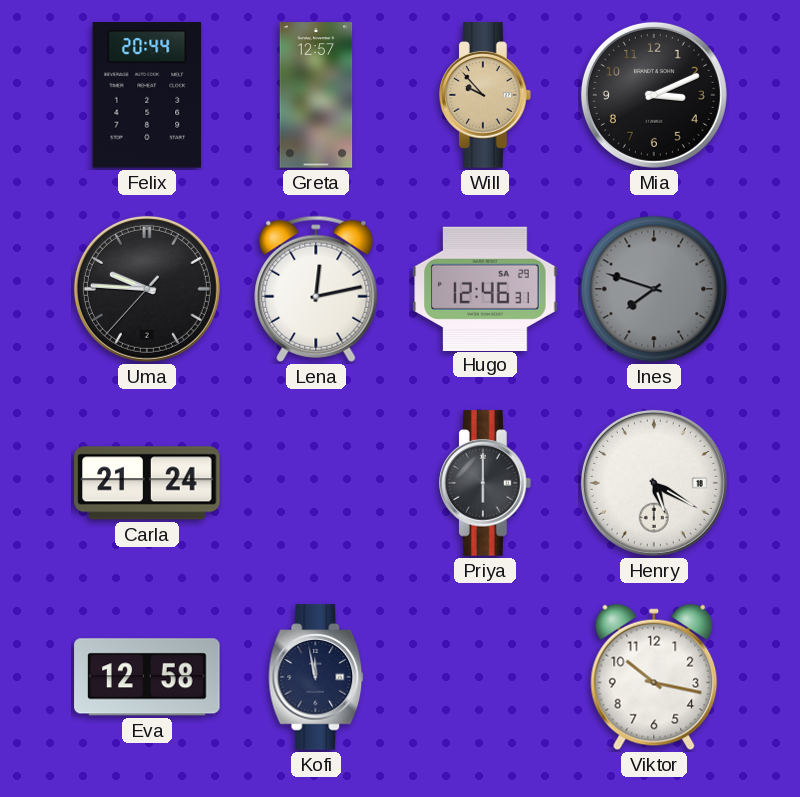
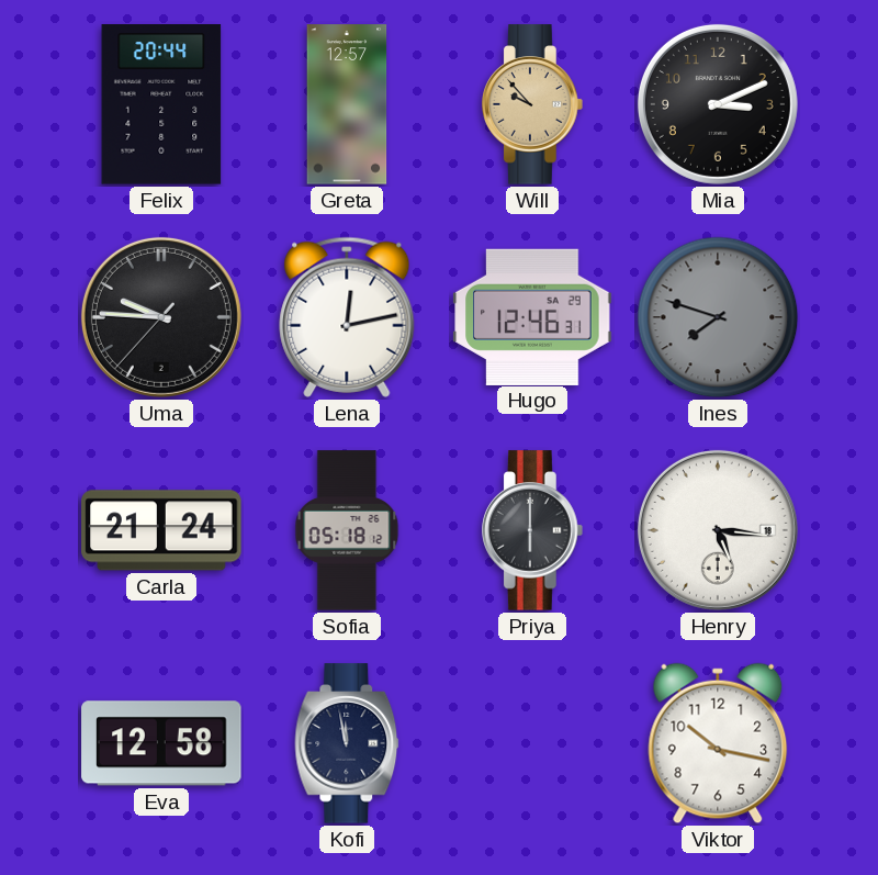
Sofia: none -> 05:18 (347, 530)
Henry: 5:20 -> 5:16 (718, 530)
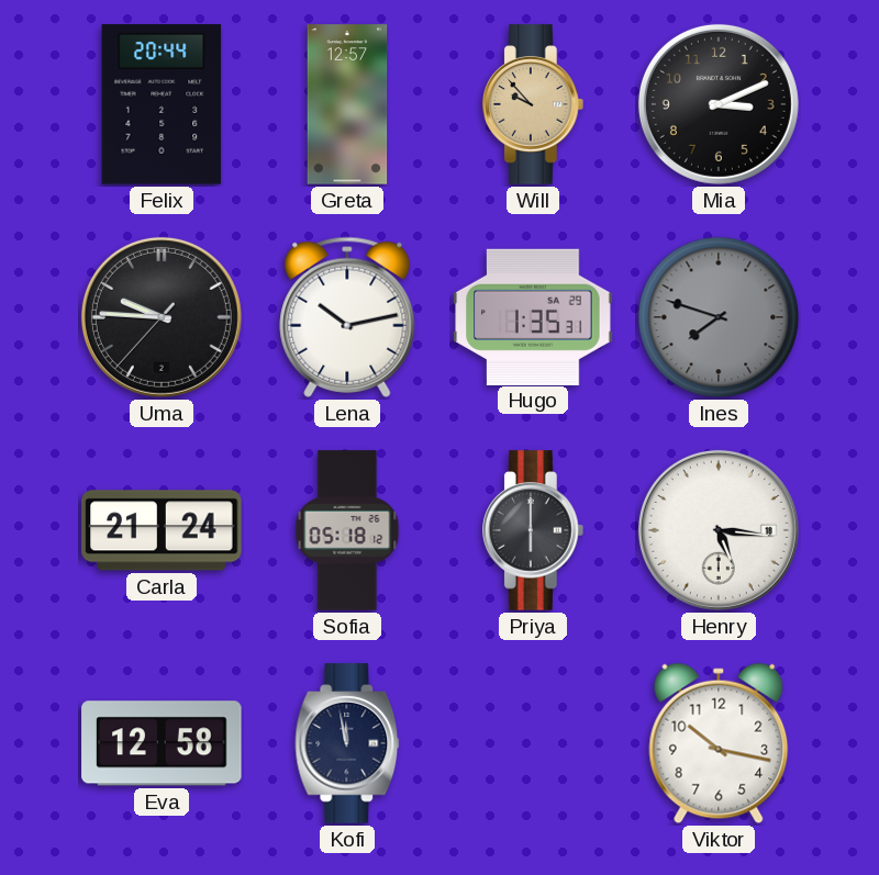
Lena: 12:13 -> 10:13 (347, 317)
Hugo: 12:46 -> 1:35 (533, 316)
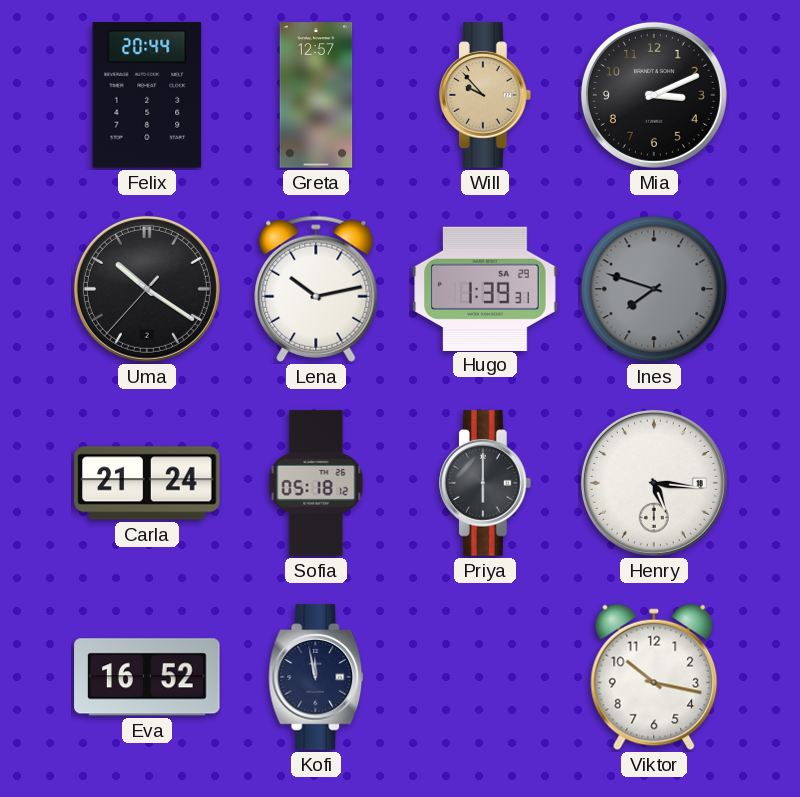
Uma: 9:45 -> 10:20 (147, 289)
Hugo: 1:35 -> 1:39 (485, 288)
Eva: 12:58 -> 16:52 (147, 677)
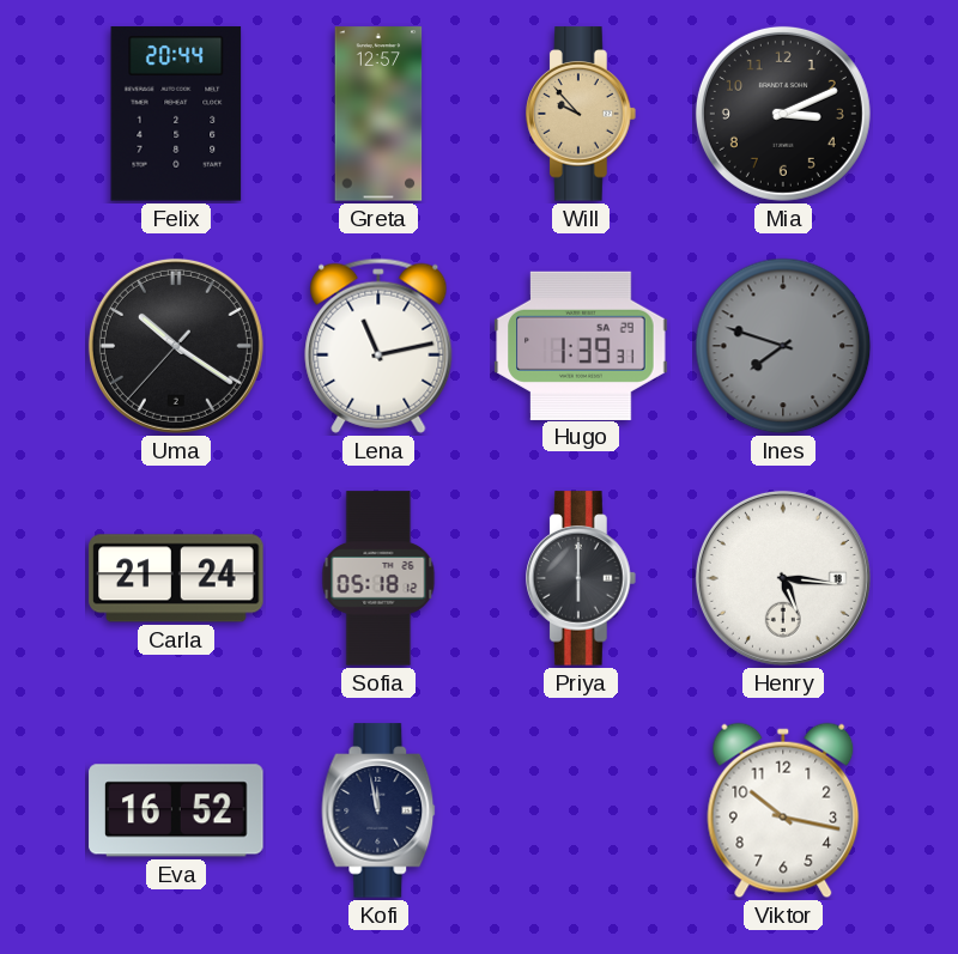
Lena: 10:13 -> 11:13 (378, 346)
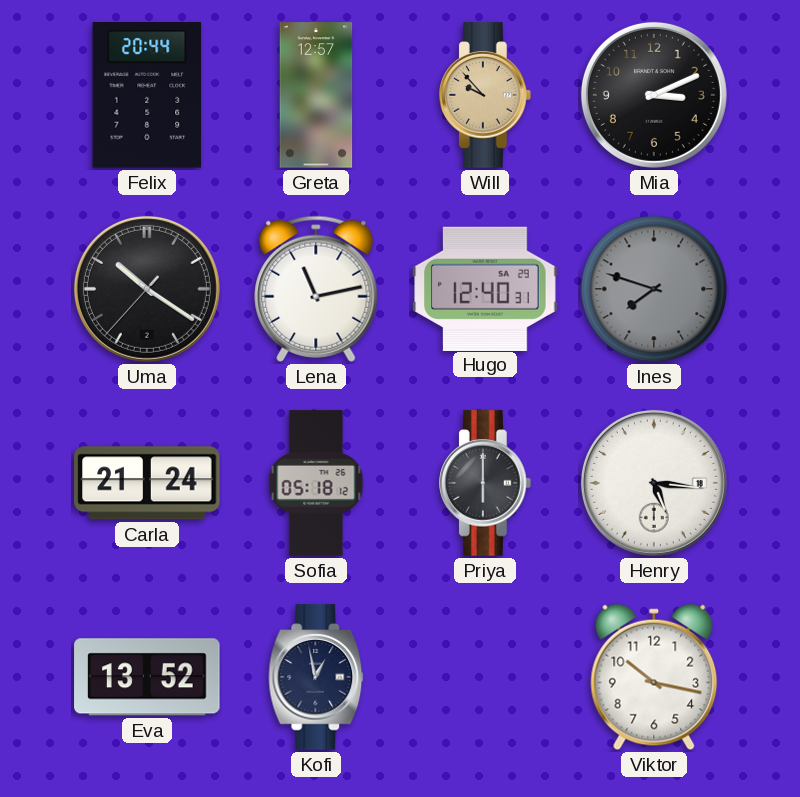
Hugo: 1:39 -> 12:40 (485, 288)
Eva: 16:52 -> 13:52 (147, 677)
Kofi: 11:58 -> 12:58 (316, 677)
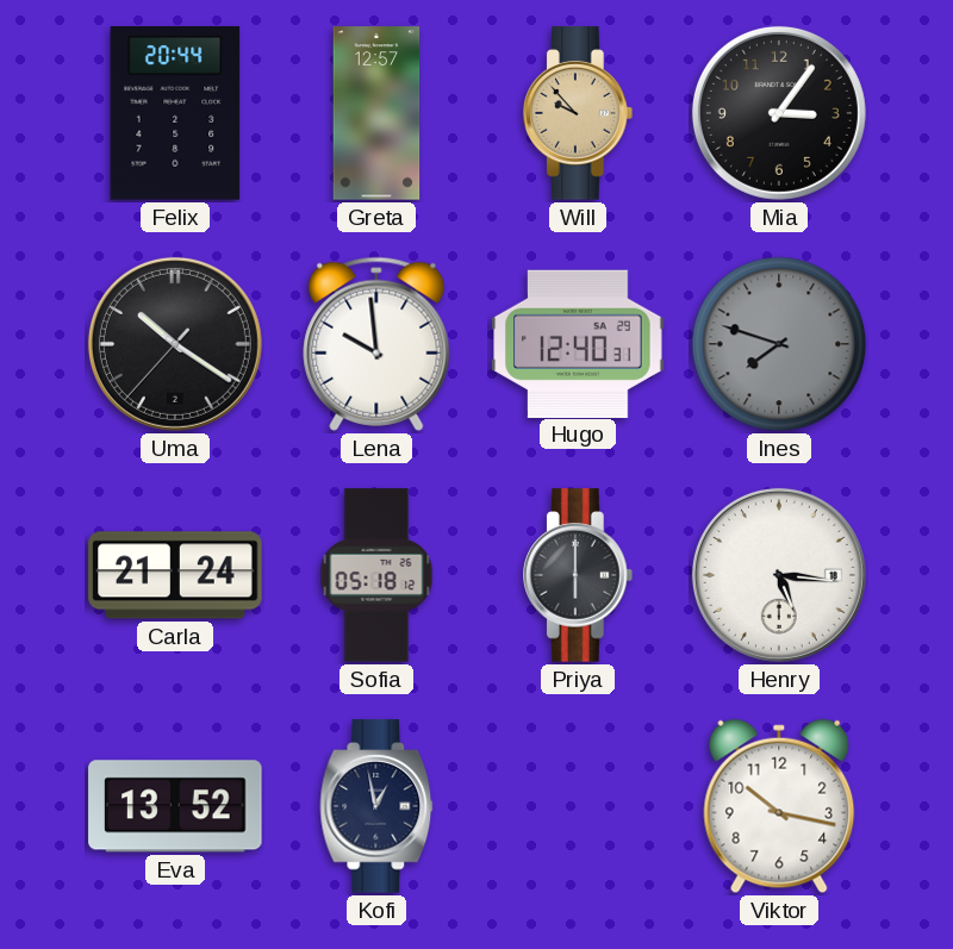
Mia: 3:11 -> 3:06 (779, 113)
Lena: 11:13 -> 9:59 (376, 344)
